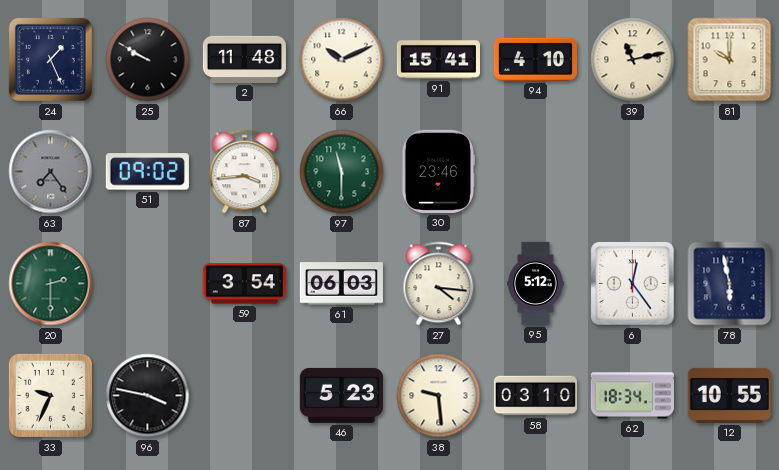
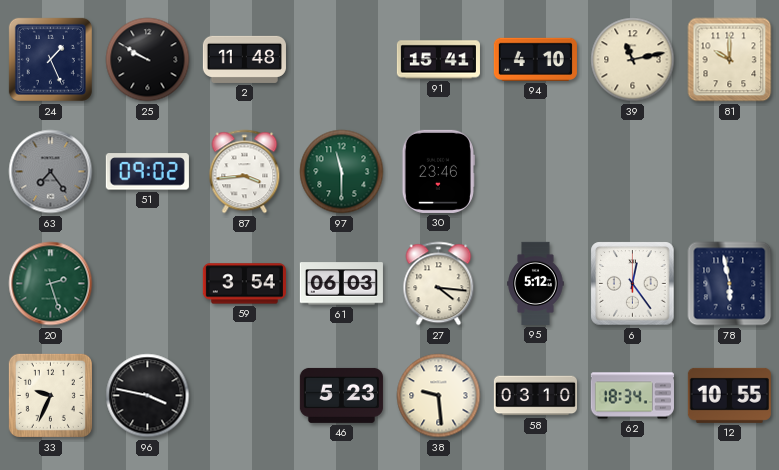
66: 10:11 -> none (342, 60)
20: 2:30 -> 2:27 (51, 284)
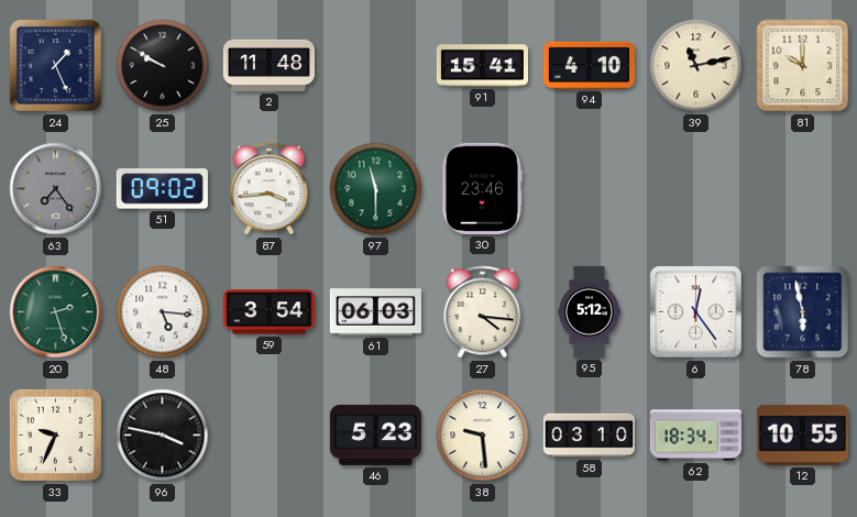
48: none -> 5:16 (163, 312)
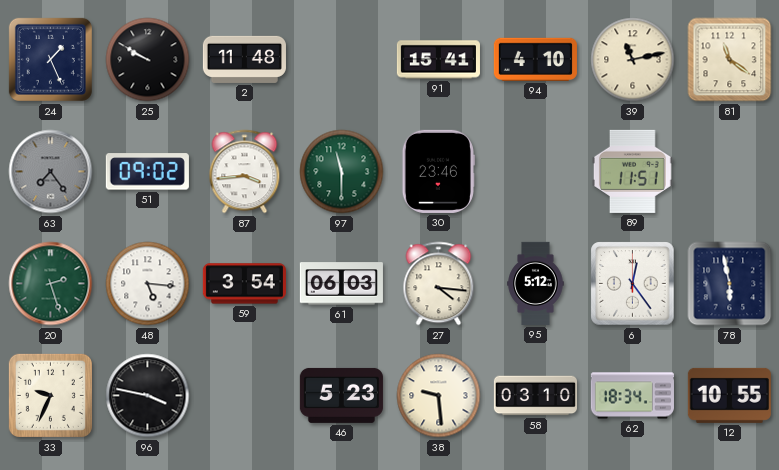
81: 10:00 -> 11:21 (730, 60)
89: none -> 11:51 (632, 171)
